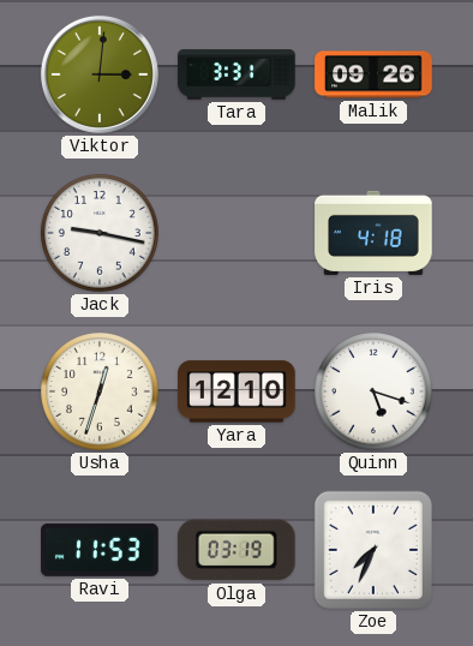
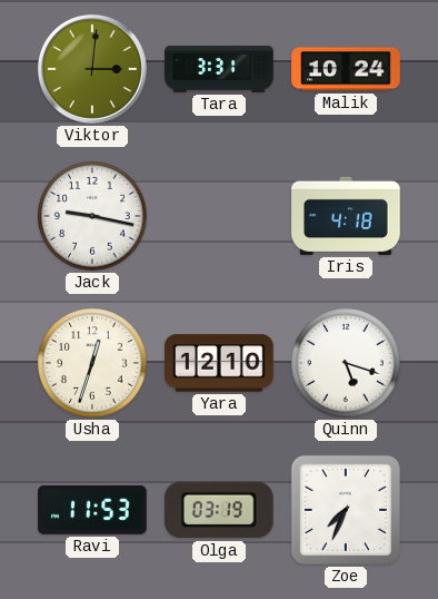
Malik: 09:26 -> 10:24 (346, 69)
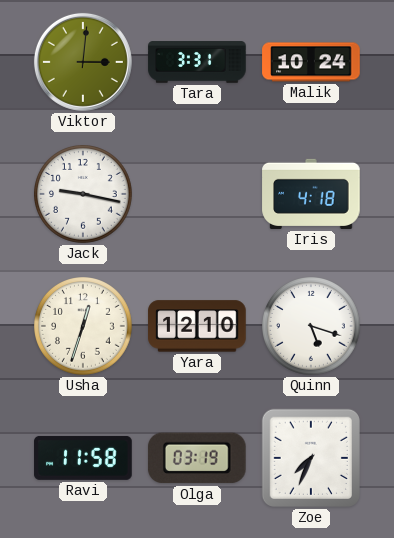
Ravi: 11:53 -> 11:58 (83, 458)
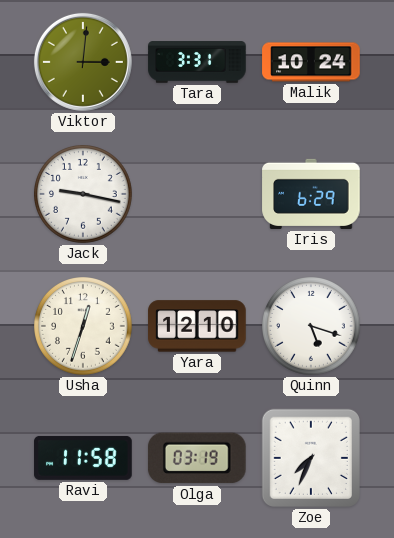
Iris: 4:18 -> 6:29 (311, 194)
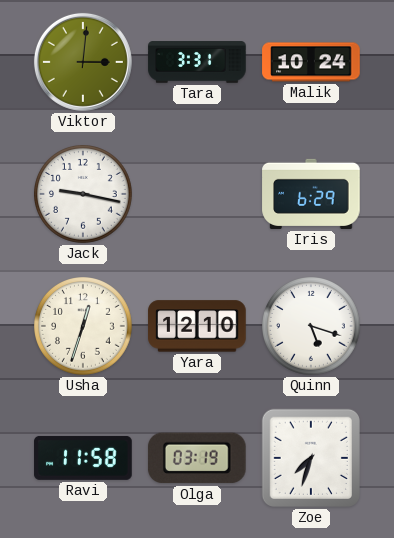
Zoe: 7:34 -> 7:33 (311, 458)
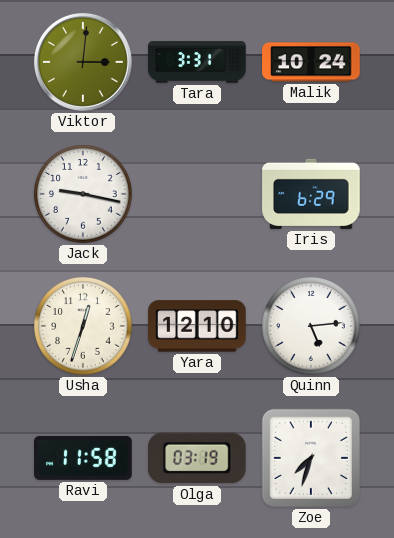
Quinn: 5:18 -> 5:14 (312, 327)
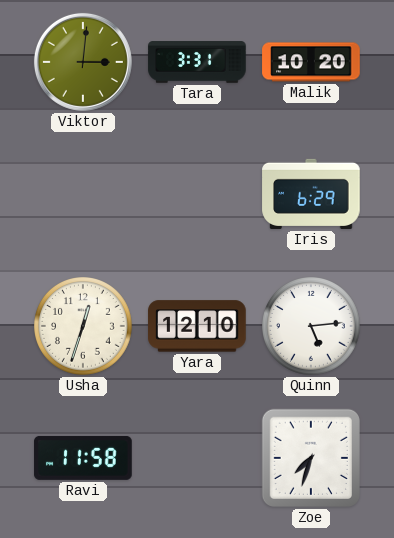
Malik: 10:24 -> 10:20 (311, 62)
Jack: 9:17 -> none (84, 195)
Olga: 03:19 -> none (197, 458)
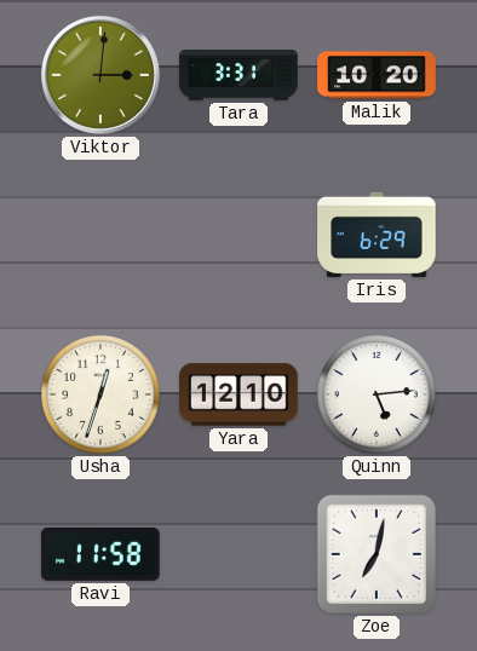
Zoe: 7:33 -> 7:02 (377, 554)
